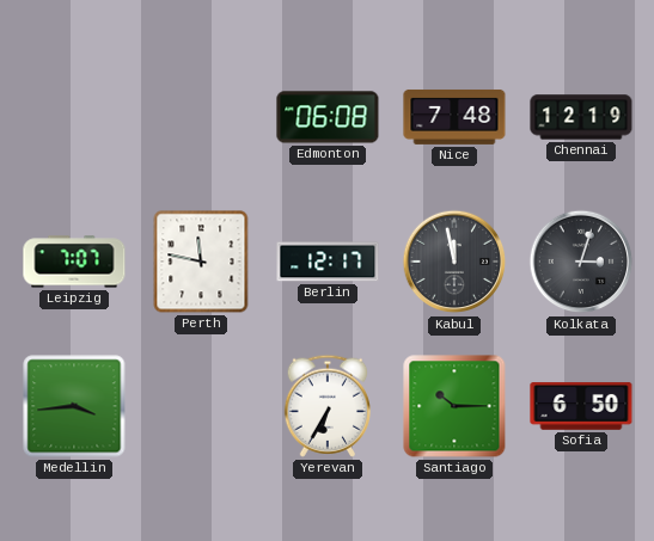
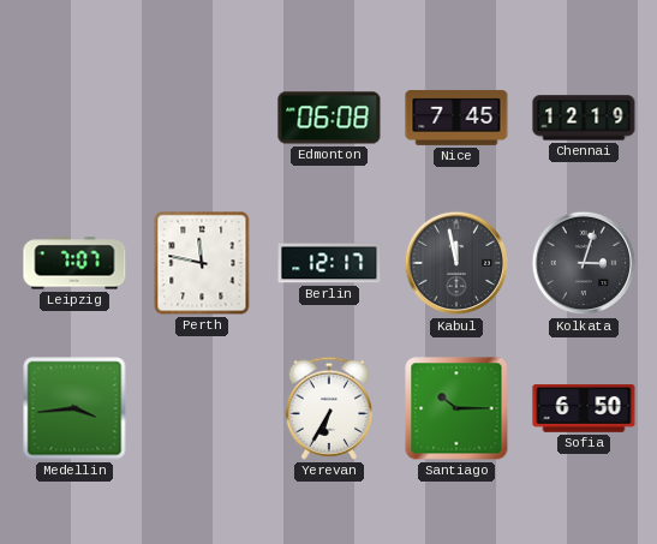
Nice: 7:48 -> 7:45 (456, 118)
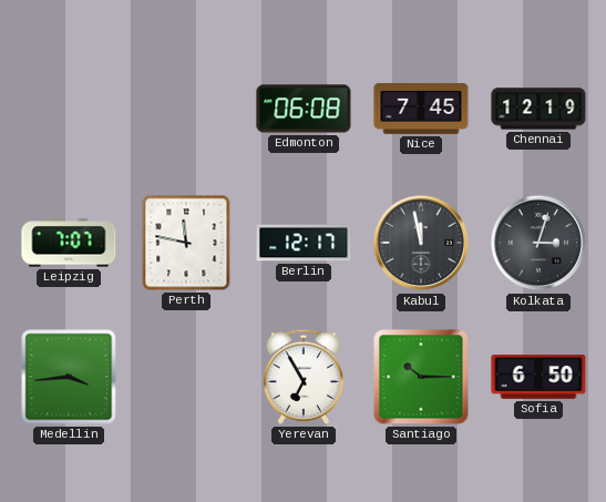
Yerevan: 6:35 -> 6:55 (302, 377)
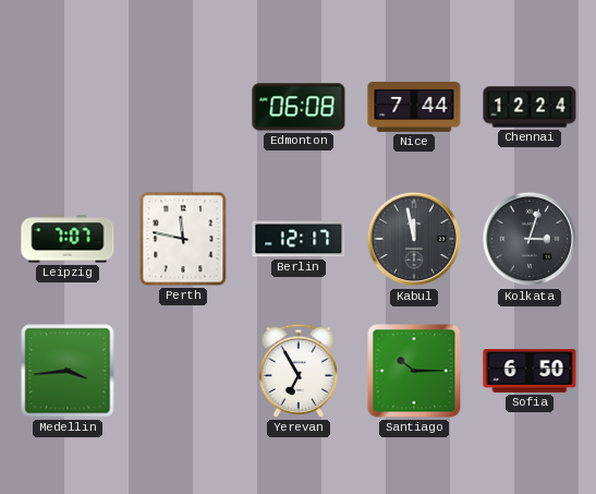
Nice: 7:45 -> 7:44 (414, 107)
Chennai: 12:19 -> 12:24 (530, 107)
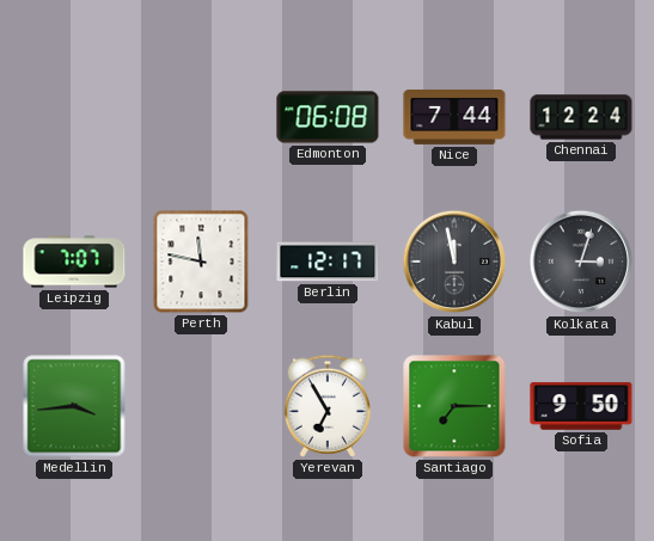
Santiago: 10:15 -> 7:15 (454, 406)
Sofia: 6:50 -> 9:50 (581, 406)
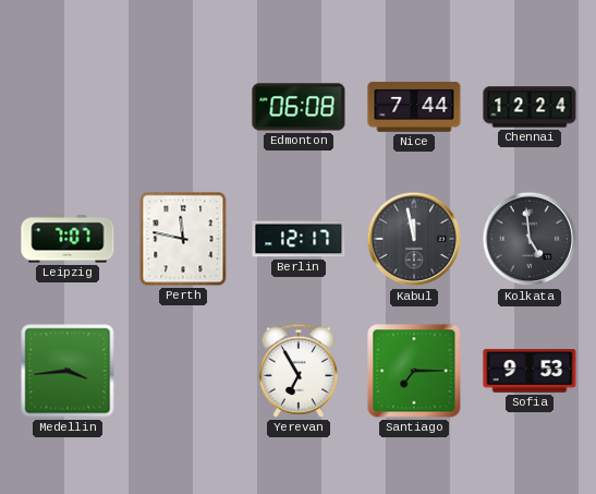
Kolkata: 3:03 -> 4:59 (530, 239)
Sofia: 9:50 -> 9:53 (530, 371)
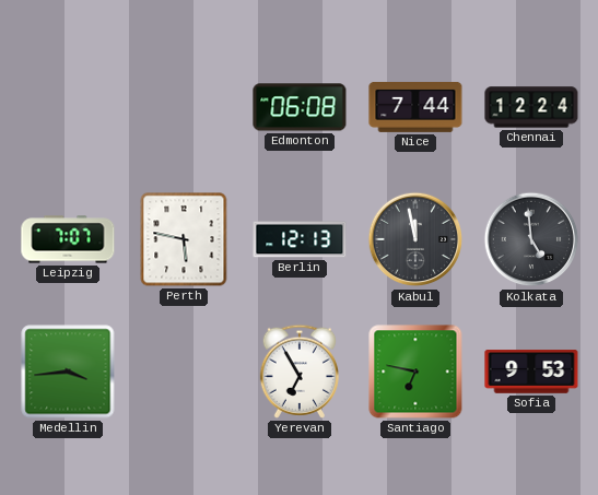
Perth: 11:47 -> 5:47 (184, 239)
Berlin: 12:17 -> 12:13 (300, 239)
Santiago: 7:15 -> 6:47 (415, 372)
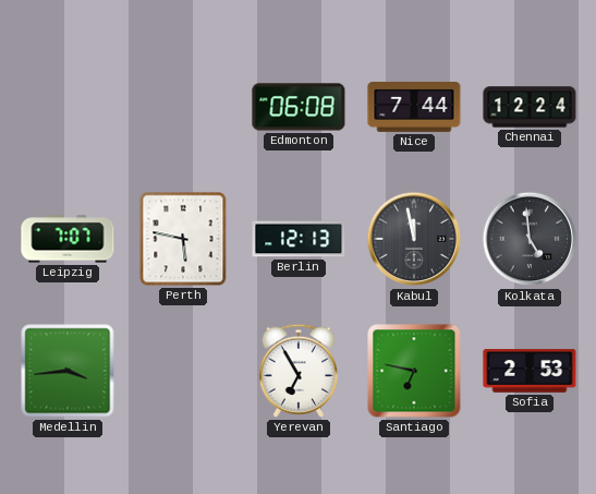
Sofia: 9:53 -> 2:53 (530, 371)
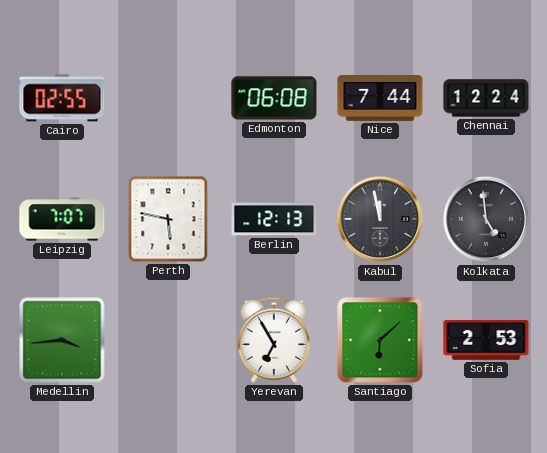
Cairo: none -> 02:55 (62, 98)
Santiago: 6:47 -> 6:08 (380, 340)
